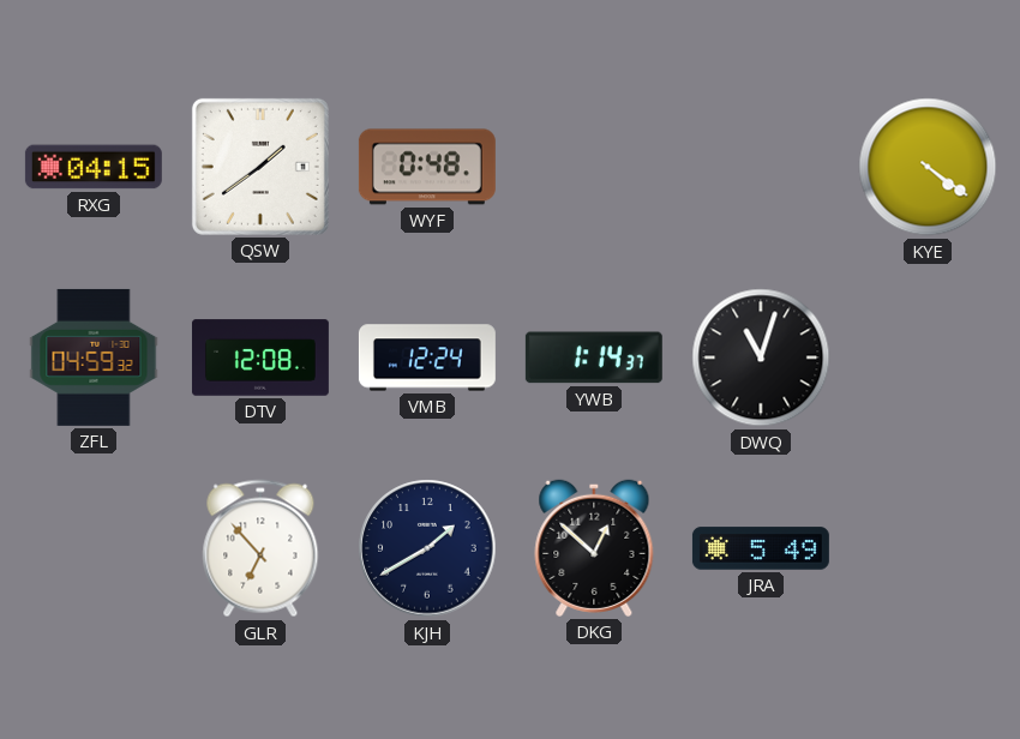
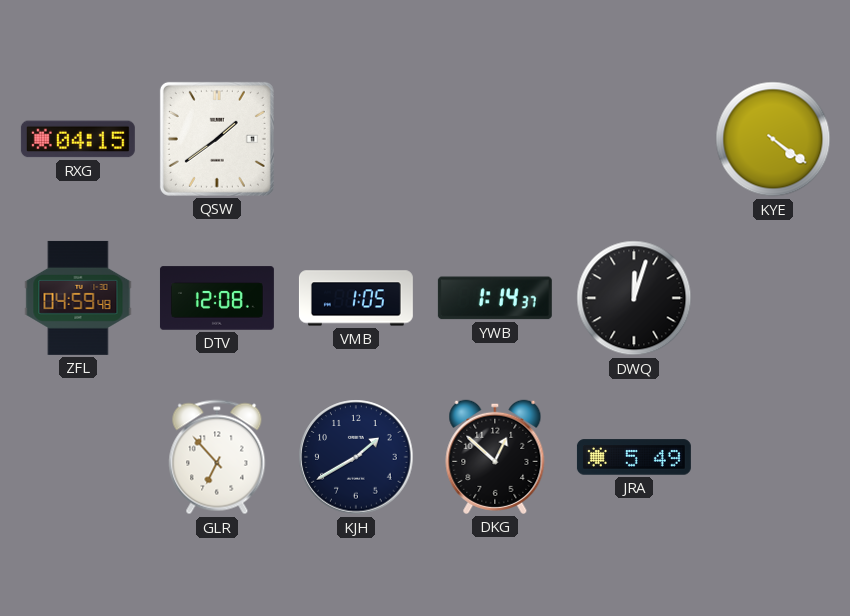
WYF: 0:48 -> none (427, 167)
ZFL: 04:59:32 -> 04:59:48 (78, 298)
VMB: 12:24 -> 1:05 (356, 298)
DWQ: 11:03 -> 12:03 (634, 298)
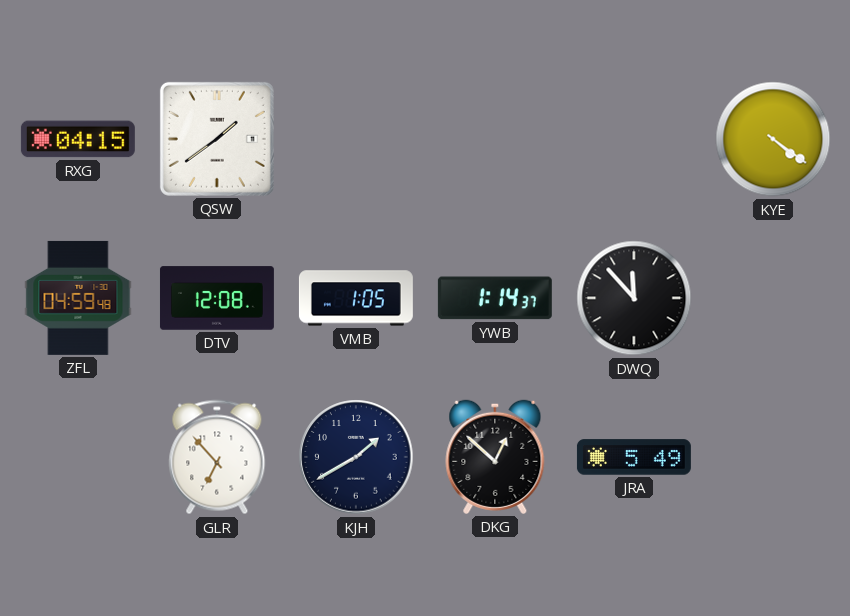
DWQ: 12:03 -> 11:53 (634, 298)
